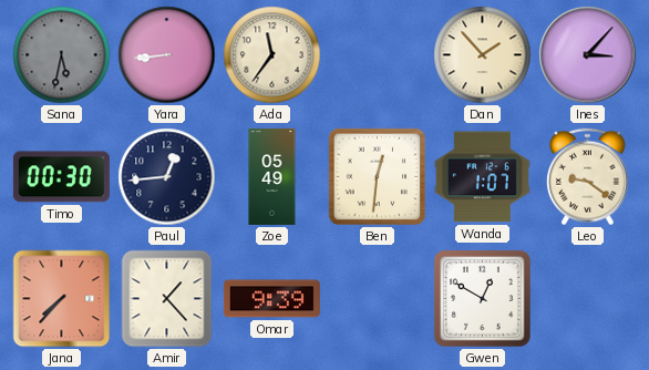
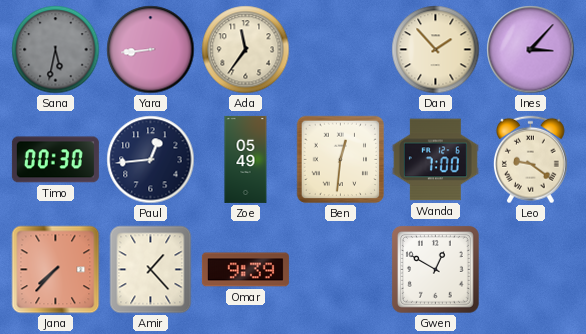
Wanda: 1:07 -> 7:00 (435, 160)
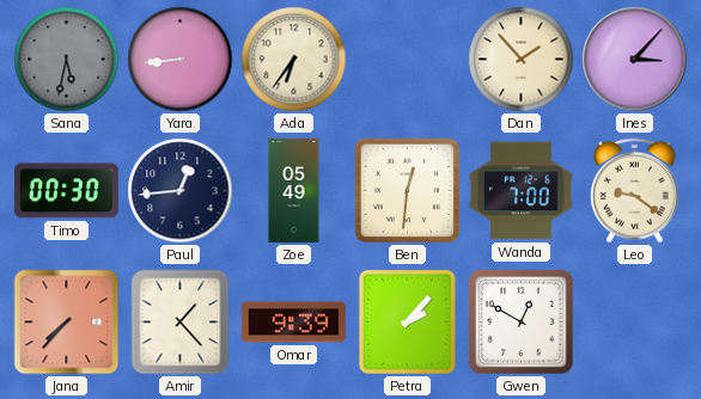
Ada: 11:36 -> 6:36 (294, 60)
Petra: none -> 2:07 (407, 321)
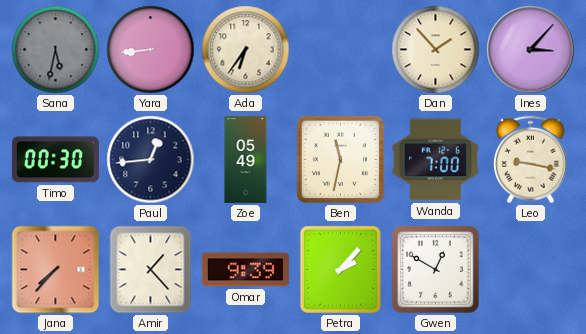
Ben: 12:31 -> 11:32 (341, 160)
Leo: 9:21 -> 9:17 (530, 160)
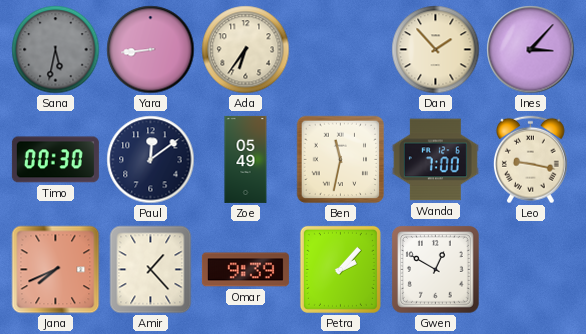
Paul: 12:44 -> 12:09 (151, 160)
Jana: 7:37 -> 7:41 (56, 270)
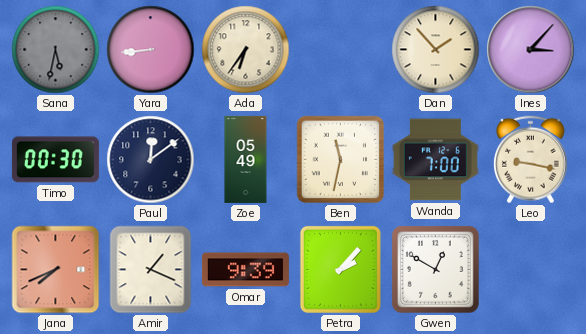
Amir: 1:23 -> 1:19 (151, 270)
